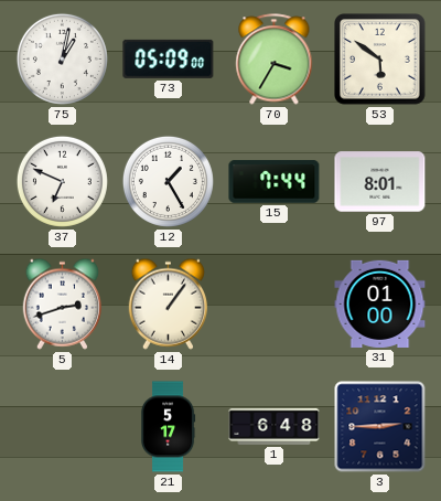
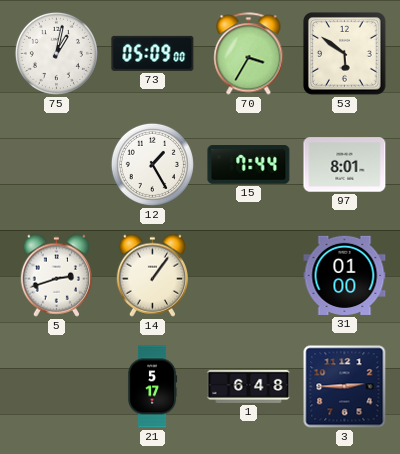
37: 6:49 -> none (62, 181)
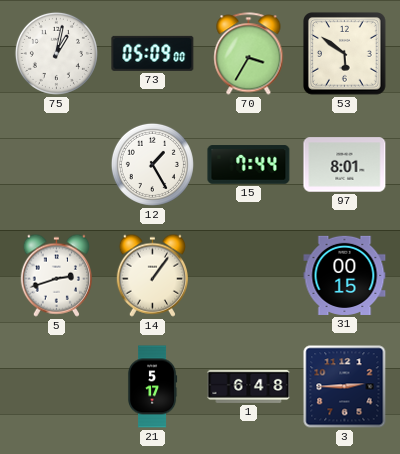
31: 01:00 -> 00:15 (345, 275)
